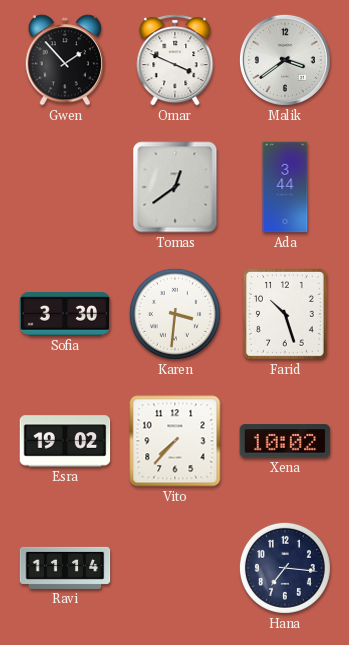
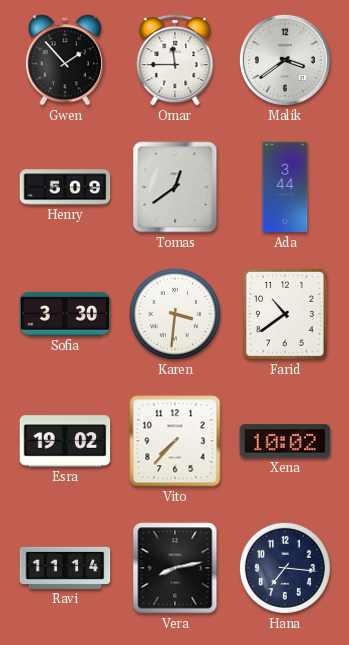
Omar: 3:49 -> 11:45 (175, 60)
Henry: none -> 5:09 (65, 187)
Farid: 10:27 -> 10:39 (285, 315)
Vera: none -> 8:13 (175, 568)
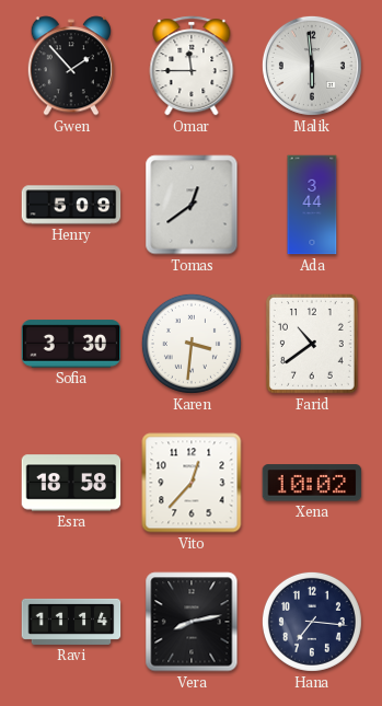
Malik: 3:39 -> 5:59 (312, 66)
Esra: 19:02 -> 18:58 (71, 483)
Vito: 7:37 -> 12:37 (192, 483)
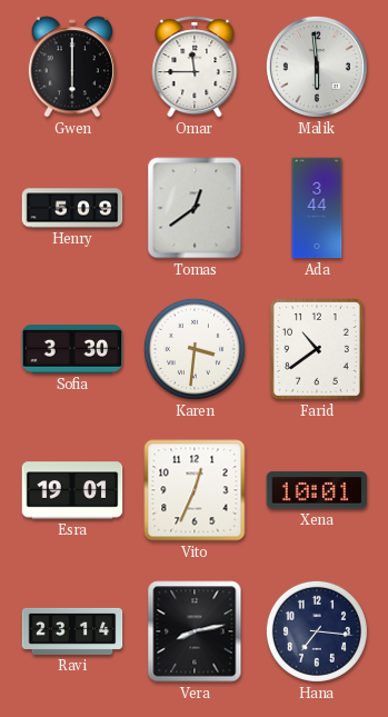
Gwen: 1:53 -> 6:00 (71, 67)
Esra: 18:58 -> 19:01 (72, 490)
Vito: 12:37 -> 12:34 (195, 490)
Xena: 10:02 -> 10:01 (317, 490)
Ravi: 11:14 -> 23:14 (72, 631)
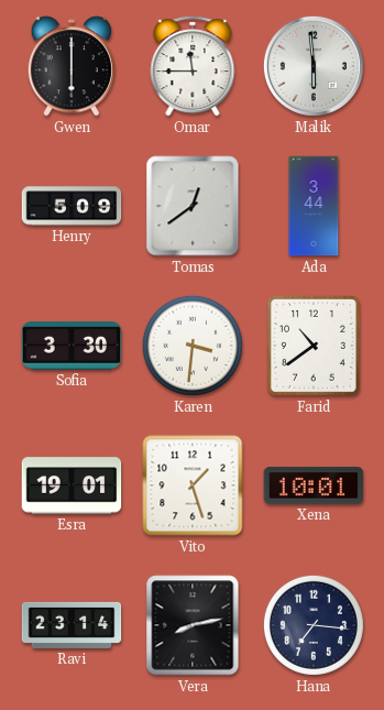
Vito: 12:34 -> 1:27 (193, 485)
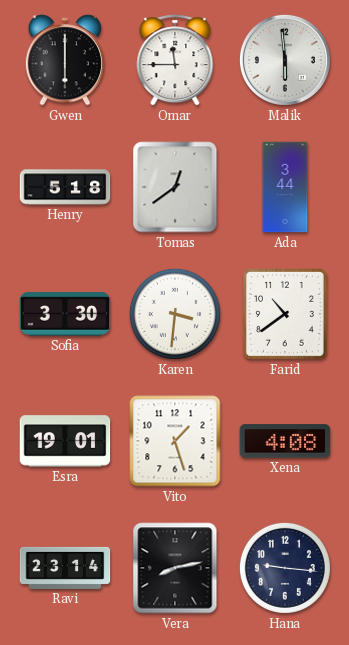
Henry: 5:09 -> 5:18 (65, 187)
Xena: 10:01 -> 4:08 (285, 441)
Hana: 7:16 -> 9:16 (285, 568)
